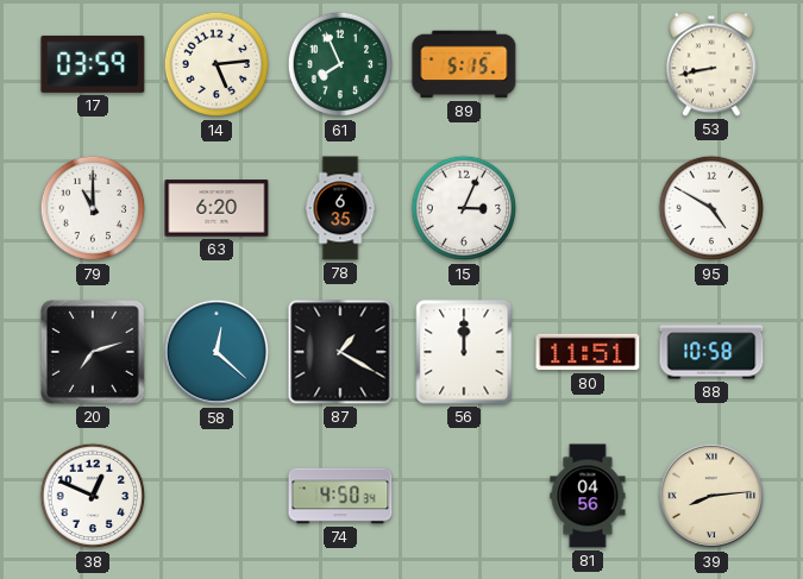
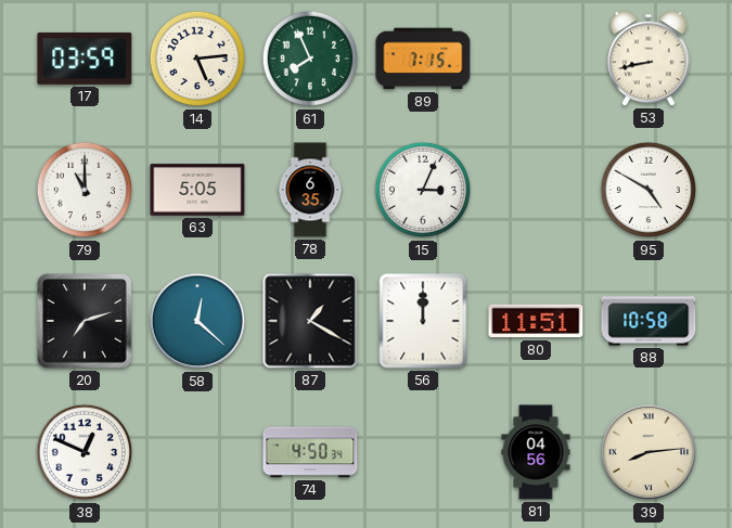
89: 5:15 -> 7:15 (423, 59)
63: 6:20 -> 5:05 (197, 190)
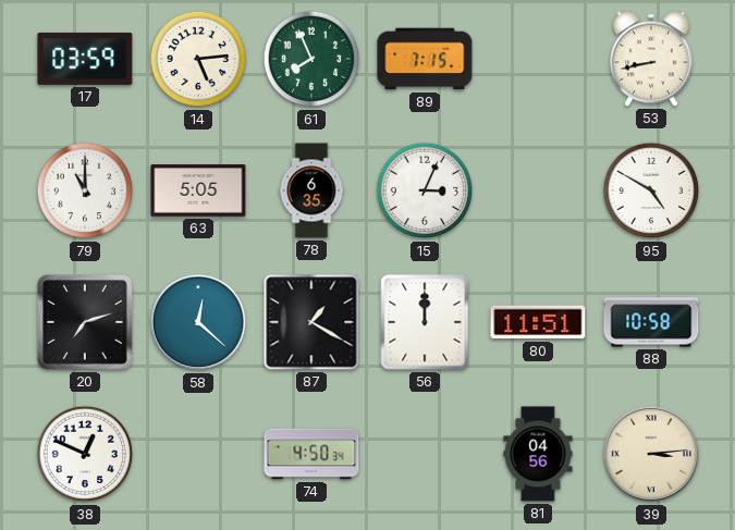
39: 8:14 -> 3:14 (651, 454)
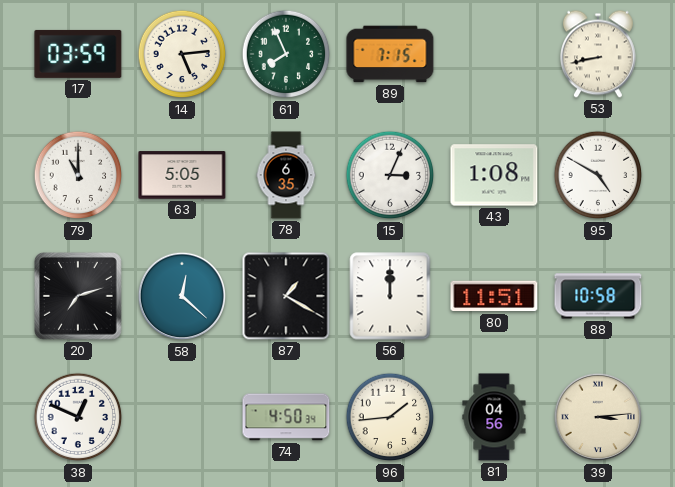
43: none -> 1:08 (494, 175)
96: none -> 1:44 (390, 417)
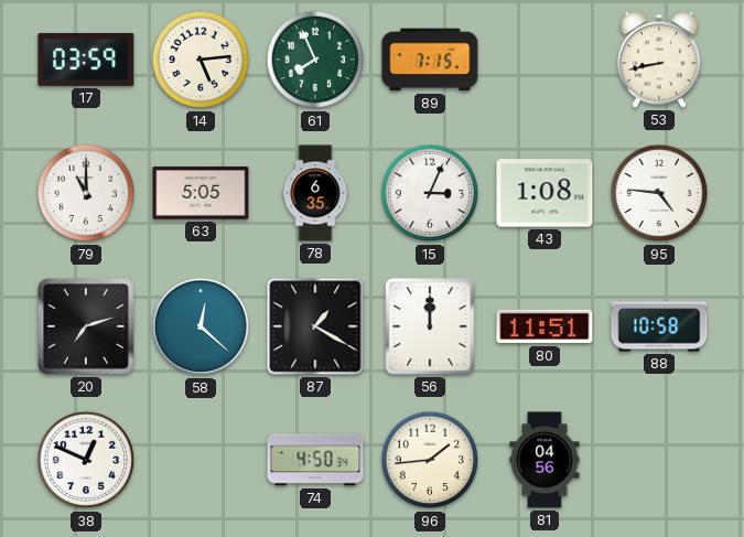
95: 4:50 -> 4:46 (659, 193)
39: 3:14 -> none (598, 417)
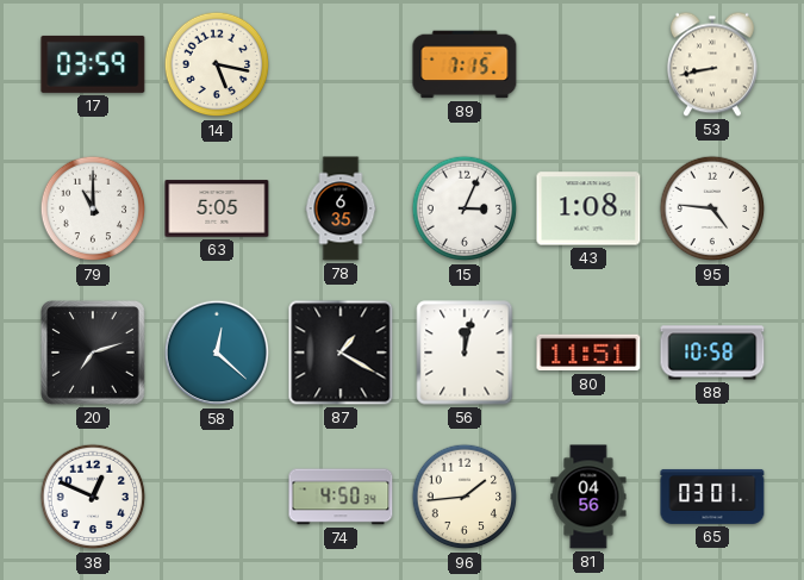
14: 5:14 -> 5:17 (217, 64)
61: 7:56 -> none (315, 60)
56: 12:00 -> 12:02 (465, 353)
65: none -> 03:01 (712, 497)
